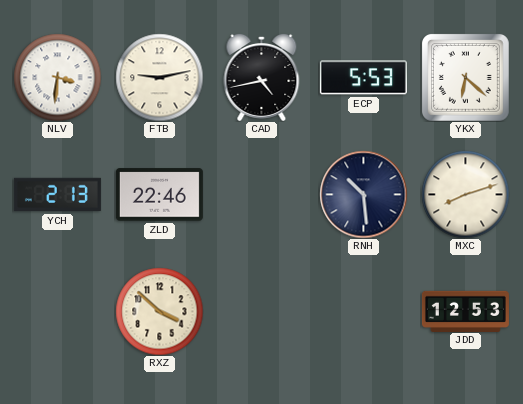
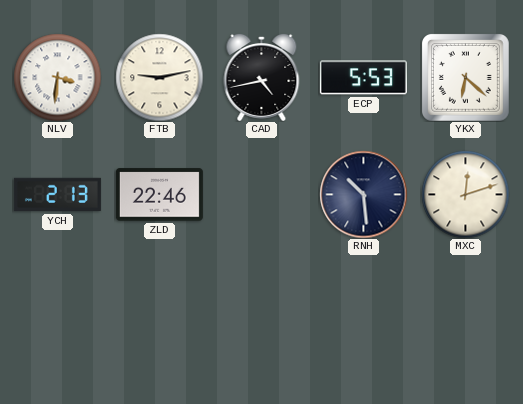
MXC: 8:12 -> 12:12 (465, 194)
RXZ: 3:52 -> none (159, 311)
JDD: 12:53 -> none (465, 311)
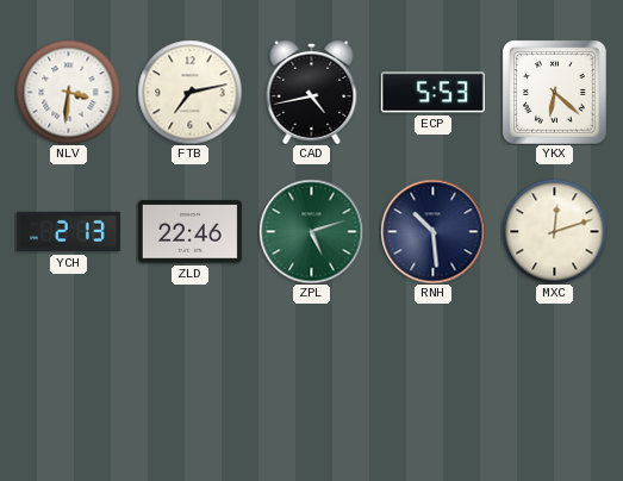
FTB: 9:13 -> 7:13 (189, 92)
ZPL: none -> 5:12 (311, 231)
